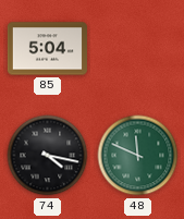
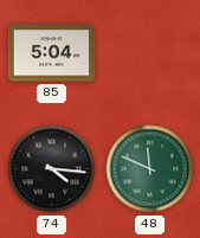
74: 4:17 -> 4:16 (52, 169)
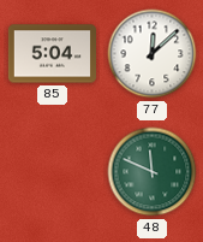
77: none -> 12:08 (153, 54)
74: 4:16 -> none (52, 169)
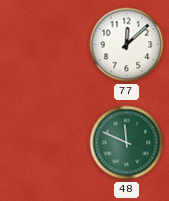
85: 5:04 -> none (52, 54)
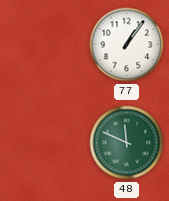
77: 12:08 -> 1:06 (127, 45)
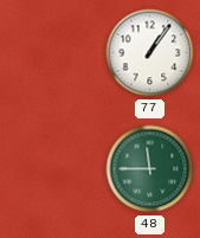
48: 11:49 -> 11:45 (150, 169)
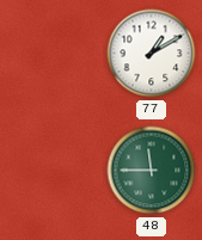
77: 1:06 -> 1:10 (152, 54)
